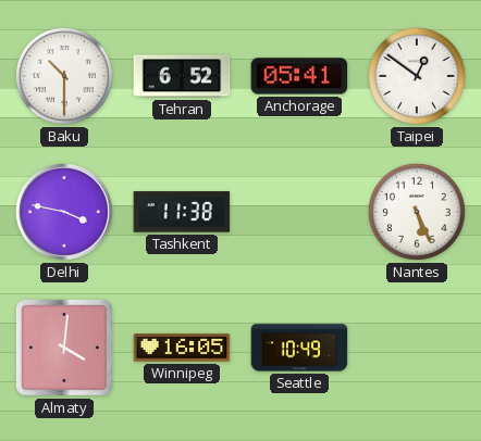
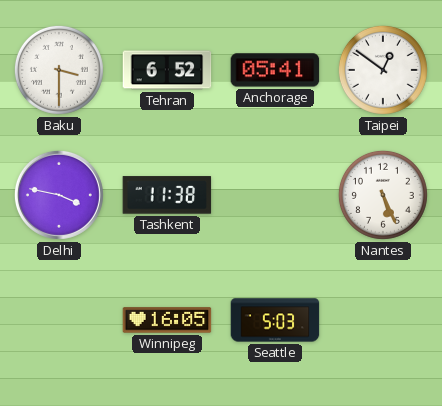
Baku: 10:30 -> 3:30 (59, 70)
Almaty: 4:01 -> none (64, 348)
Seattle: 10:49 -> 5:03 (275, 320)
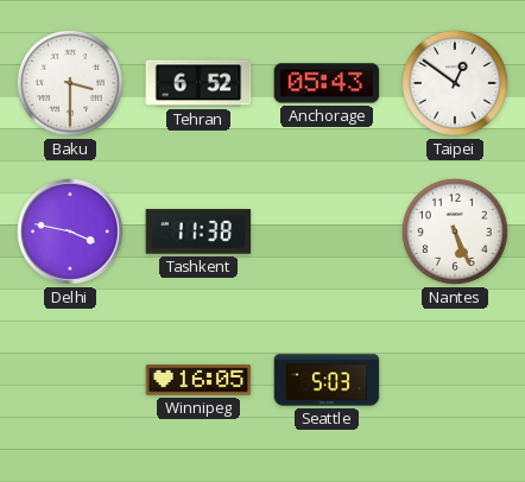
Anchorage: 05:41 -> 05:43 (327, 83)
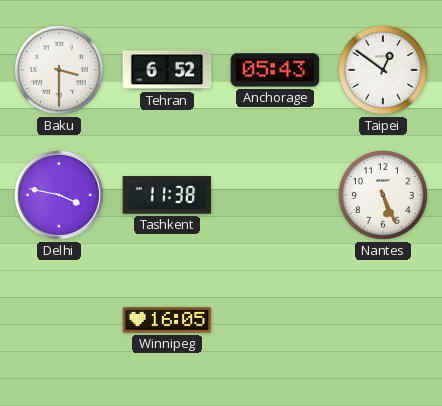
Seattle: 5:03 -> none (327, 380)
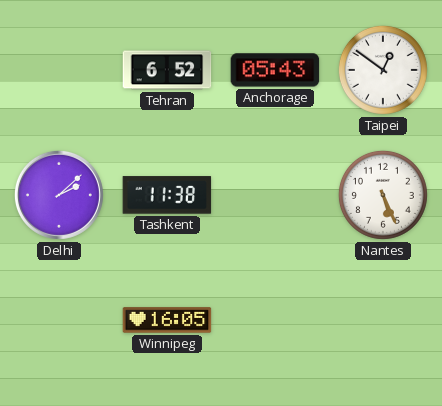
Baku: 3:30 -> none (59, 70)
Delhi: 3:47 -> 2:08 (59, 195)
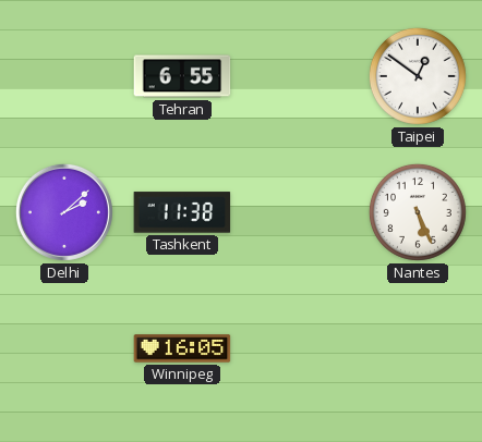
Tehran: 6:52 -> 6:55 (182, 76)
Anchorage: 05:43 -> none (275, 70)
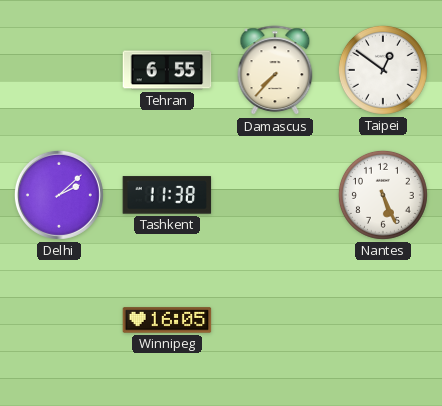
Damascus: none -> 7:37 (275, 71)
